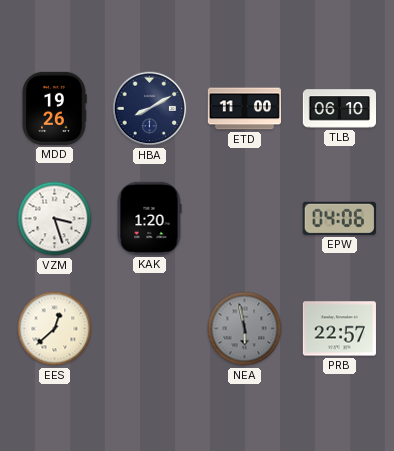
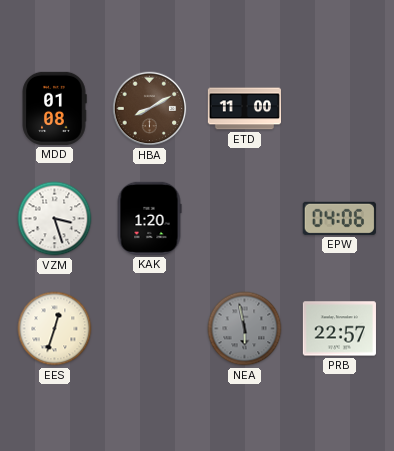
MDD: 19:26 -> 01:08 (54, 108)
HBA dial: navy -> brown (150, 109)
TLB: 06:10 -> none (339, 109)
EES: 12:38 -> 12:33 (55, 329)
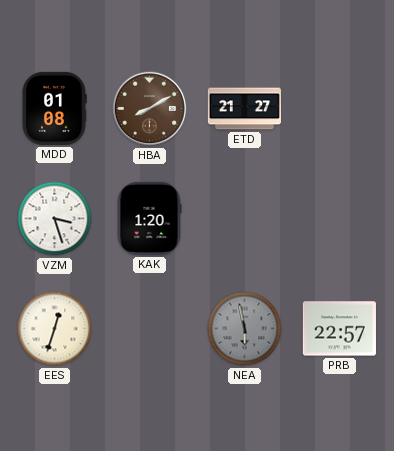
ETD: 11:00 -> 21:27 (244, 109)
EPW: 04:06 -> none (339, 218)
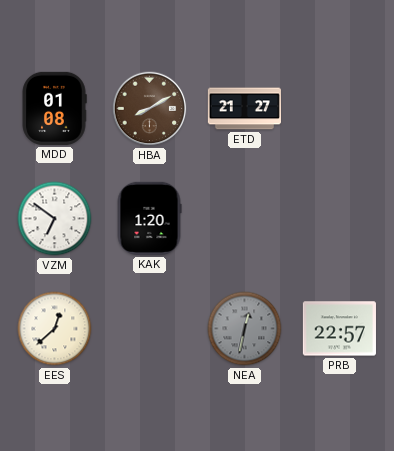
VZM: 3:27 -> 6:51 (55, 219)
EES: 12:33 -> 12:38 (55, 329)
NEA: 5:58 -> 12:32 (245, 329)
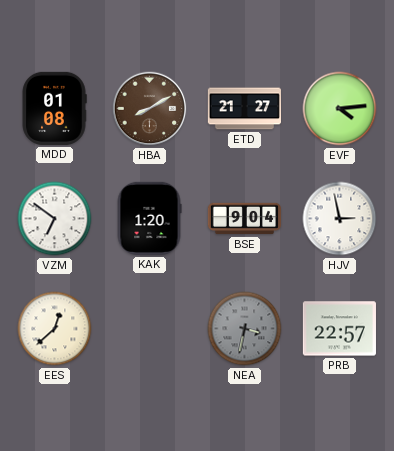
EVF: none -> 4:14 (340, 109)
BSE: none -> 9:04 (244, 219)
HJV: none -> 2:58 (340, 219)
NEA: 12:32 -> 3:32 (245, 329)
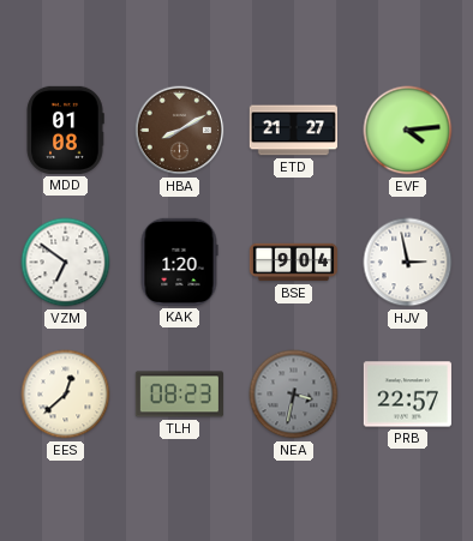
TLH: none -> 08:23 (179, 395)
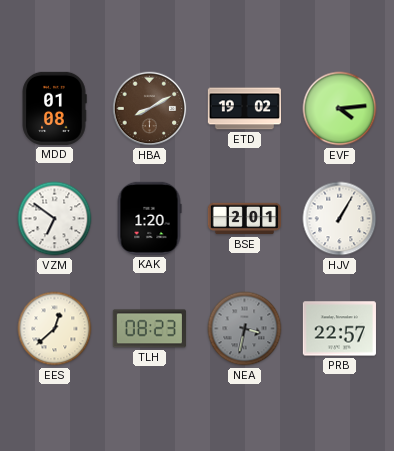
ETD: 21:27 -> 19:02 (244, 109)
BSE: 9:04 -> 2:01 (244, 219)
HJV: 2:58 -> 1:05 (340, 219)
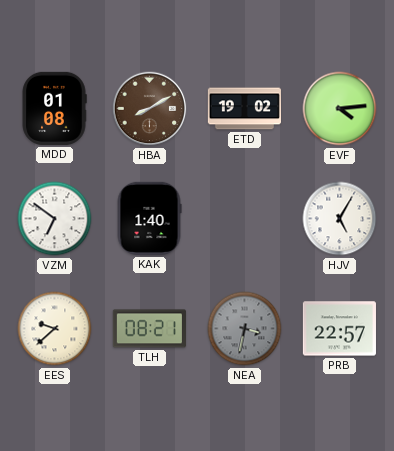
KAK: 1:20 -> 1:40 (149, 218)
BSE: 2:01 -> none (244, 219)
HJV: 1:05 -> 5:05 (340, 219)
EES: 12:38 -> 9:38 (55, 329)
TLH: 08:23 -> 08:21 (149, 329)
